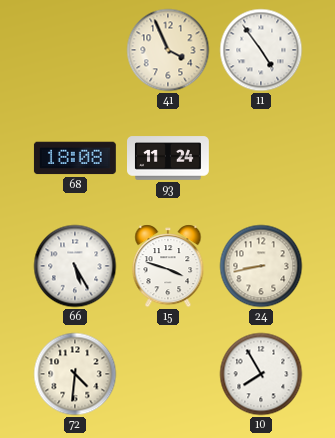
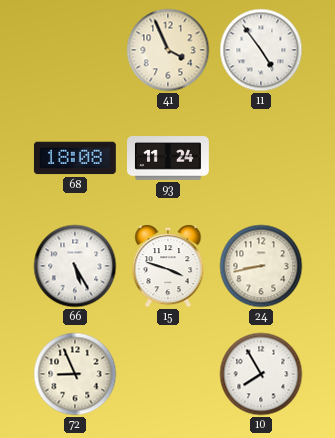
72: 4:31 -> 8:56 (75, 374)
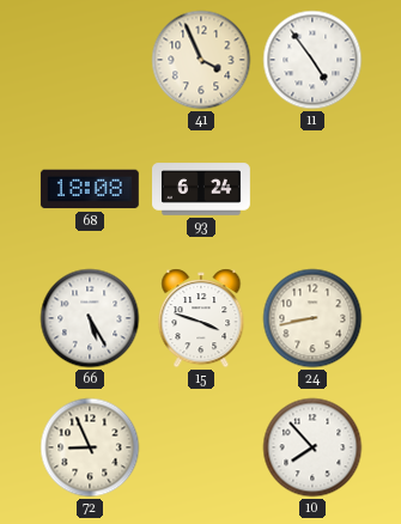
93: 11:24 -> 6:24 (202, 189)
10: 7:55 -> 7:53 (312, 447)
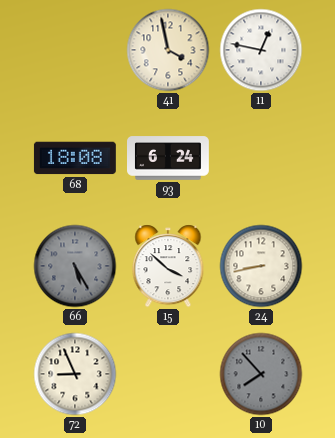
41: 3:56 -> 3:58 (168, 50)
11: 4:54 -> 12:47 (261, 50)
66 dial: white -> grey (75, 266)
15: 3:48 -> 3:52 (168, 266)
10 dial: white -> grey (261, 374)
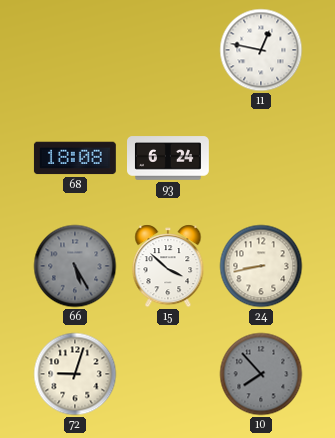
41: 3:58 -> none (168, 50)
72: 8:56 -> 9:03 (75, 374)
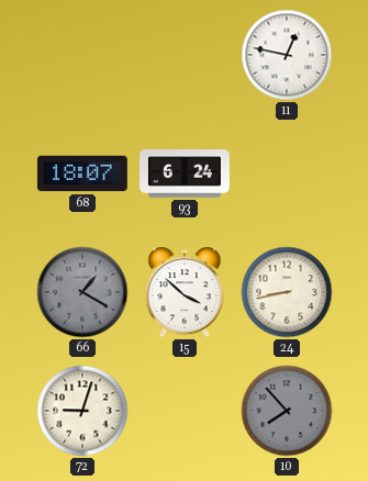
68: 18:08 -> 18:07 (82, 174)
66: 5:25 -> 1:20 (82, 292)
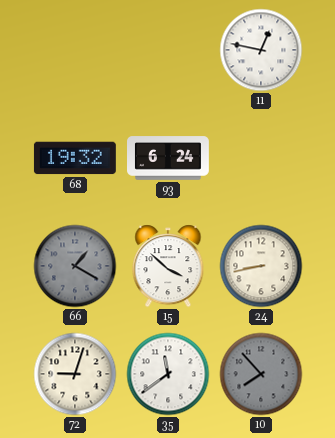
68: 18:07 -> 19:32 (75, 158)
35: none -> 11:39 (168, 374)
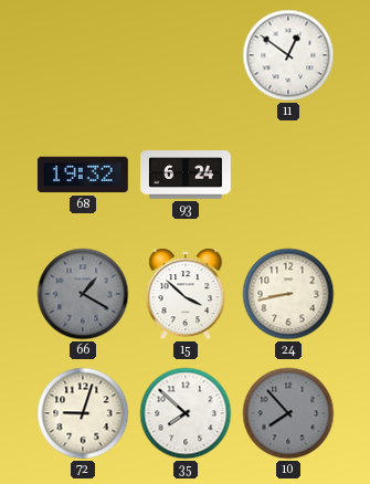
11: 12:47 -> 12:51 (288, 55)
35: 11:39 -> 7:52 (186, 413)
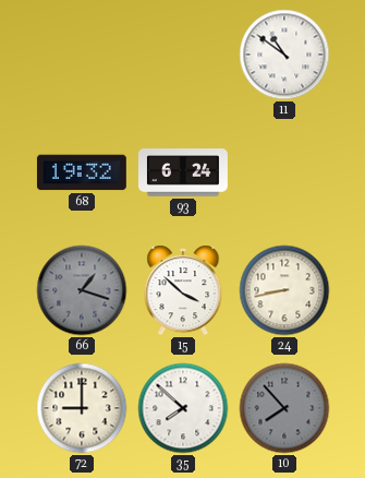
11: 12:51 -> 10:51 (284, 55)
66: 1:20 -> 1:18 (82, 290)
72: 9:03 -> 9:00 (82, 408)
